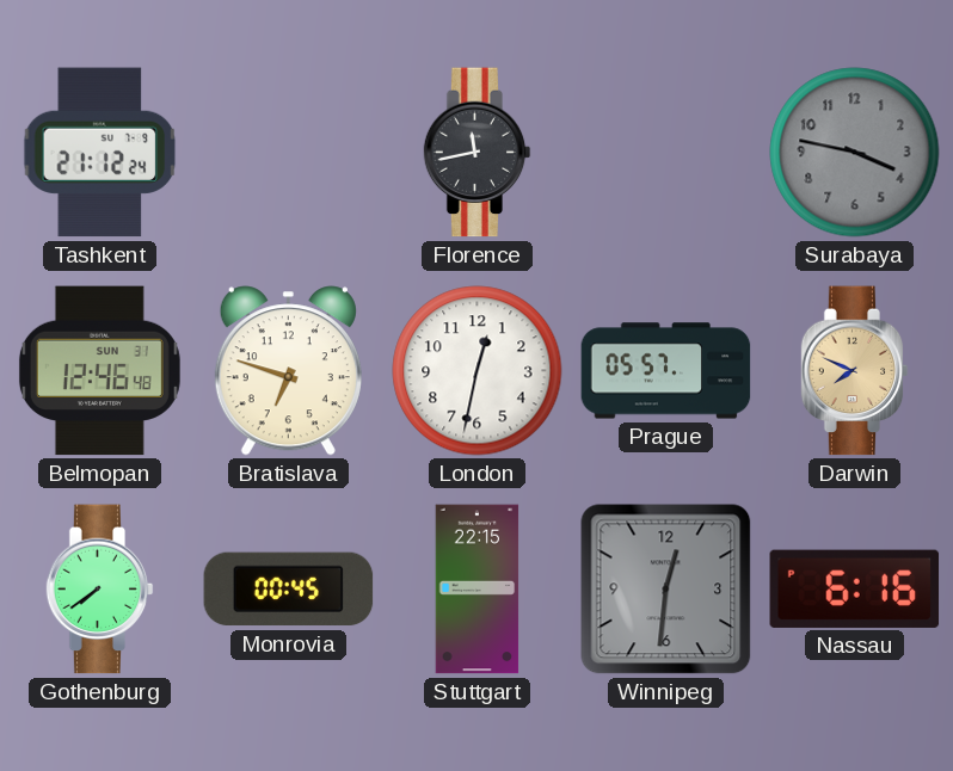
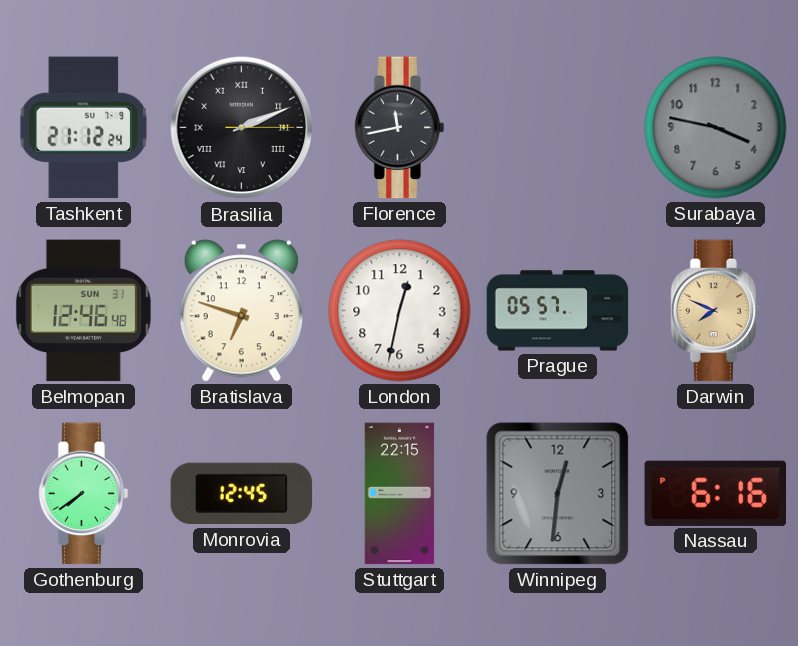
Brasilia: none -> 2:11 (242, 128)
Monrovia: 00:45 -> 12:45 (242, 494)
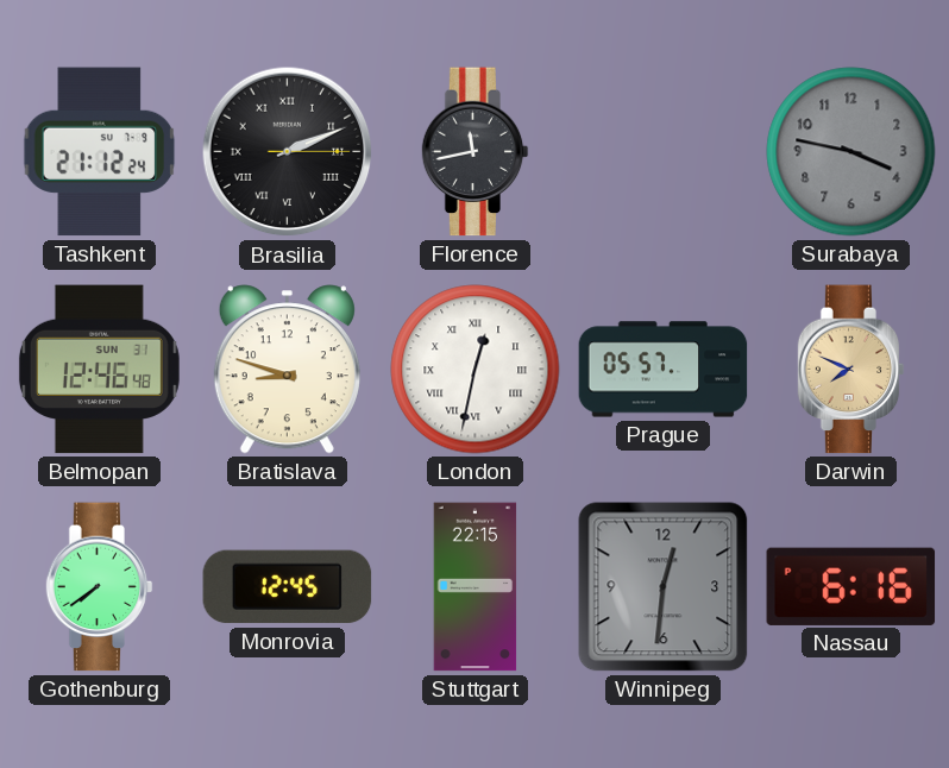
Bratislava: 6:48 -> 8:48 (287, 370)
London numerals: Arabic -> Roman (476, 370)
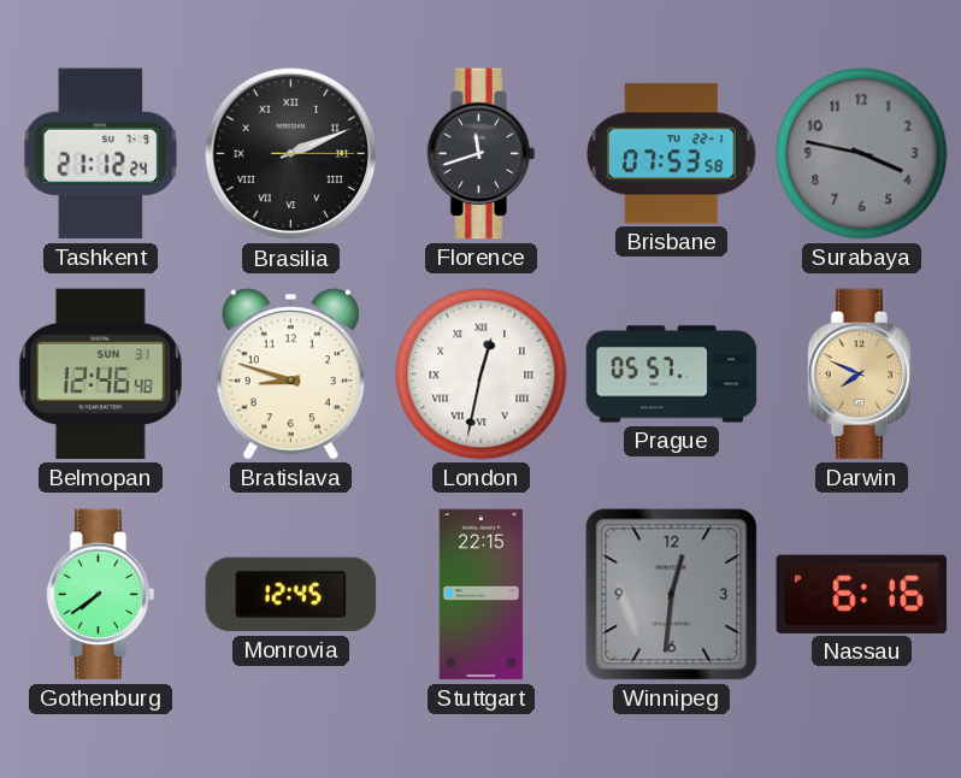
Florence: 11:43 -> 11:42 (482, 154)
Brisbane: none -> 07:53 (671, 154)
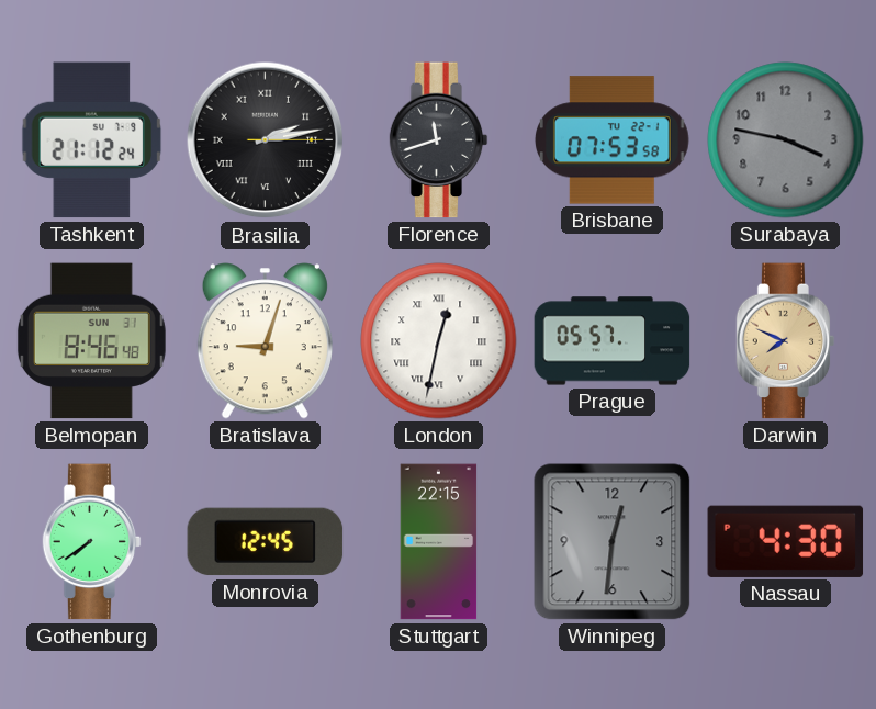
Brasilia: 2:11 -> 2:13 (266, 140)
Belmopan: 12:46 -> 8:46 (91, 341)
Bratislava: 8:48 -> 9:03 (265, 341)
Nassau: 6:16 -> 4:30 (786, 541)
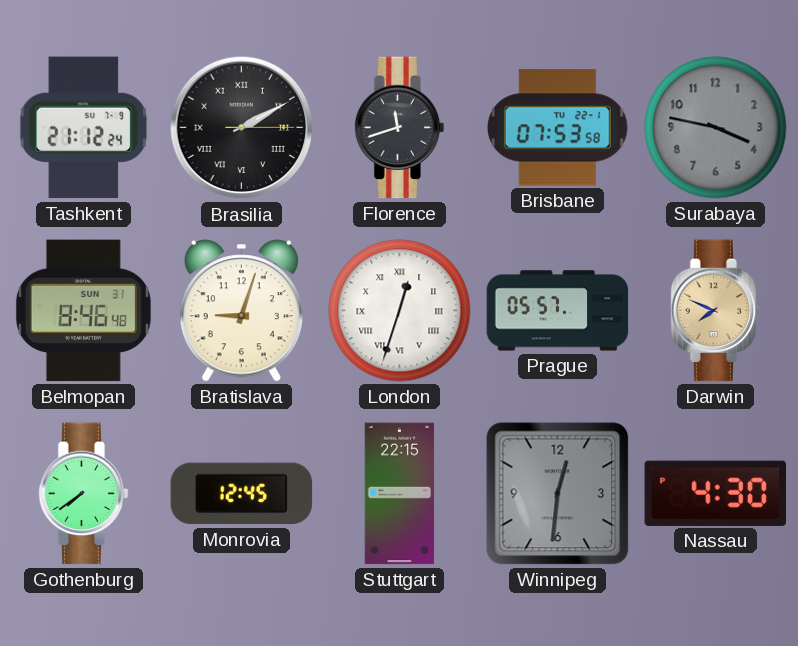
Brasilia: 2:13 -> 2:10 (242, 128)
London: 12:32 -> 12:33 (400, 311)
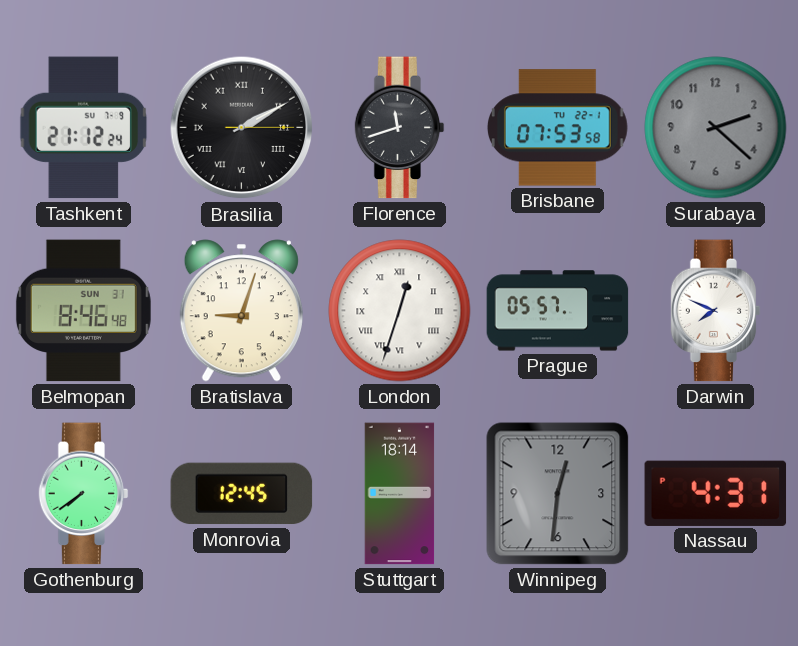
Surabaya: 3:47 -> 2:22 (716, 128)
Darwin dial: champagne -> white (716, 311)
Stuttgart: 22:15 -> 18:14 (400, 494)
Nassau: 4:30 -> 4:31 (716, 493)
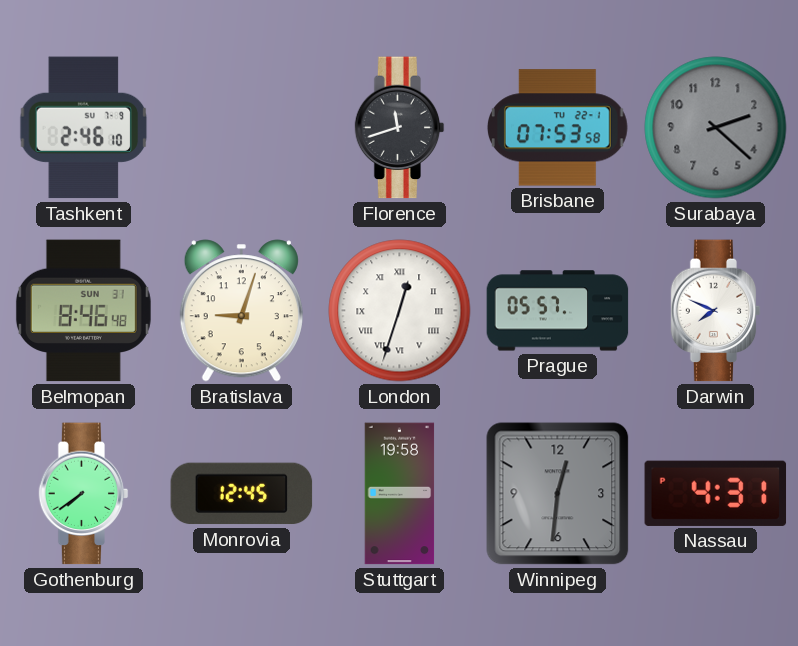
Tashkent: 21:12 -> 2:46 (84, 128)
Brasilia: 2:10 -> none (242, 128)
Stuttgart: 18:14 -> 19:58 (400, 494)
